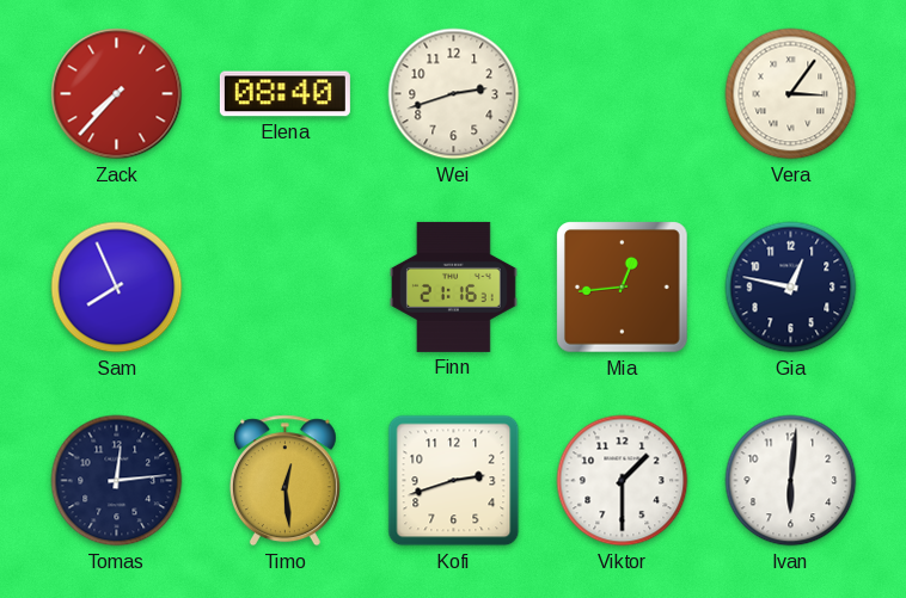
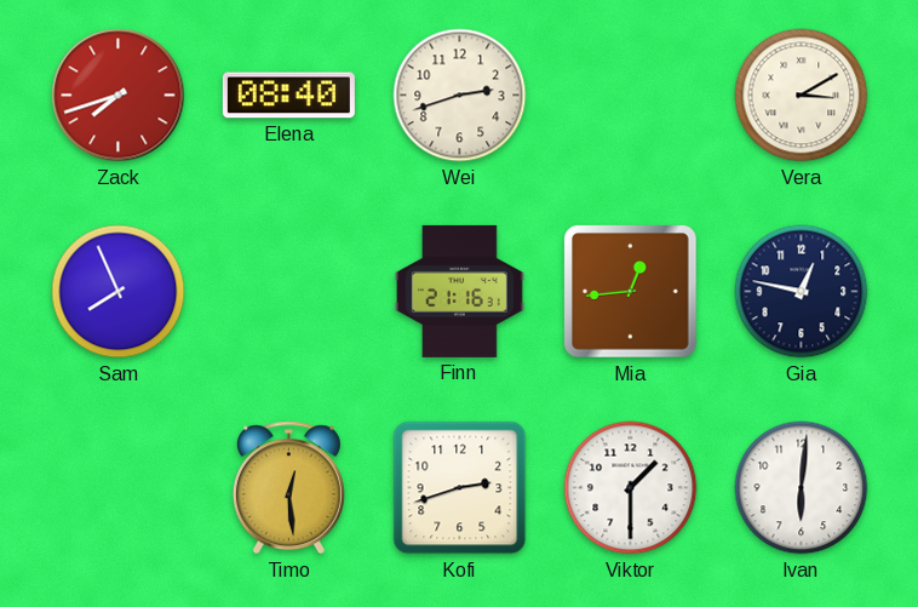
Zack: 7:37 -> 7:42 (119, 96)
Vera: 3:06 -> 3:10 (802, 96)
Tomas: 12:14 -> none (117, 481)
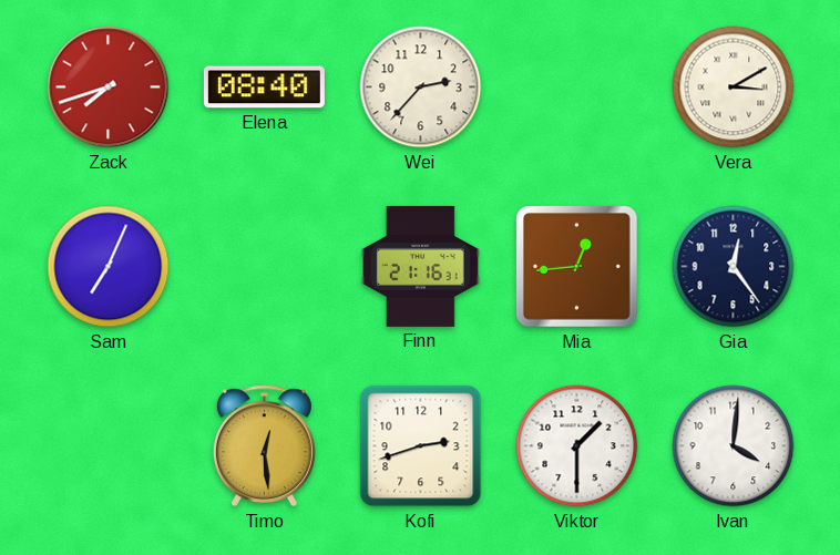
Wei: 2:42 -> 2:37 (421, 88)
Sam: 7:56 -> 7:04 (109, 267)
Gia: 12:47 -> 12:24 (734, 267)
Ivan: 6:01 -> 4:01 (734, 446)
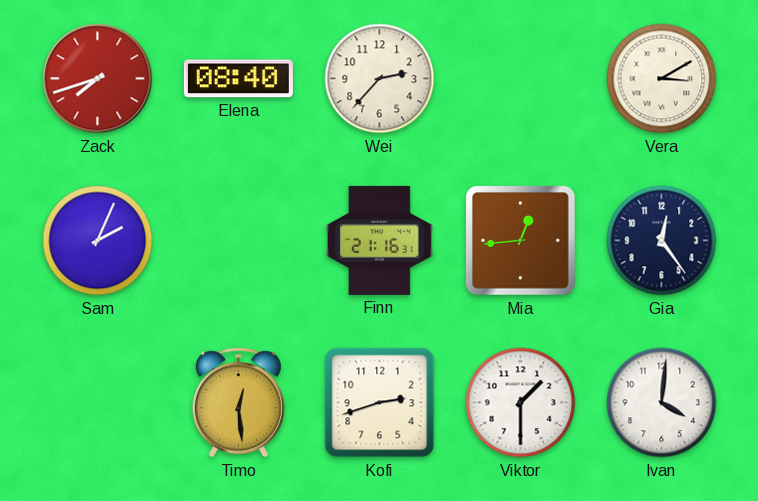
Sam: 7:04 -> 2:04 (98, 241)
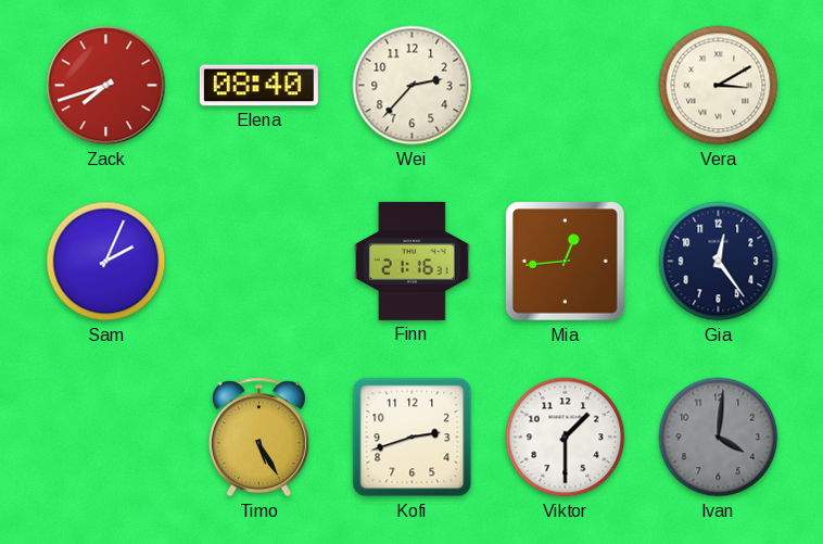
Timo: 12:29 -> 5:25 (258, 438)
Ivan dial: white -> grey (719, 438)
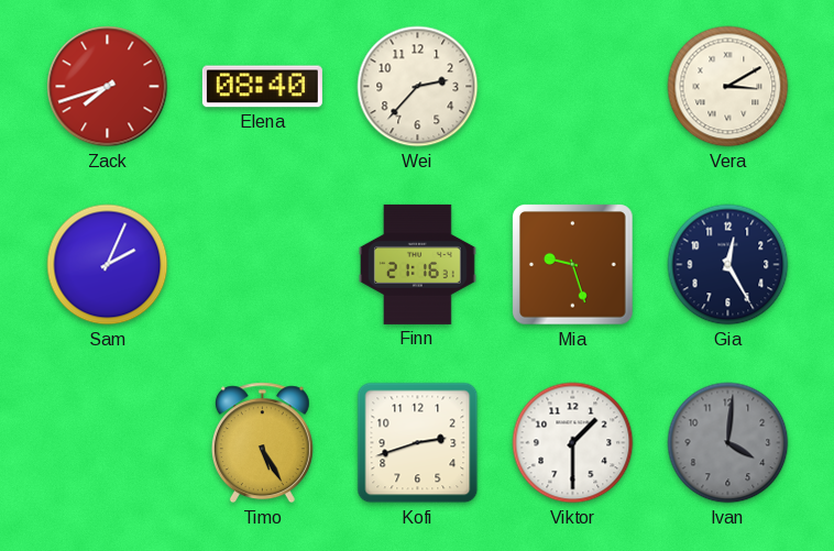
Mia: 12:44 -> 9:27 (573, 265)
Gia: 12:24 -> 12:25 (728, 265)
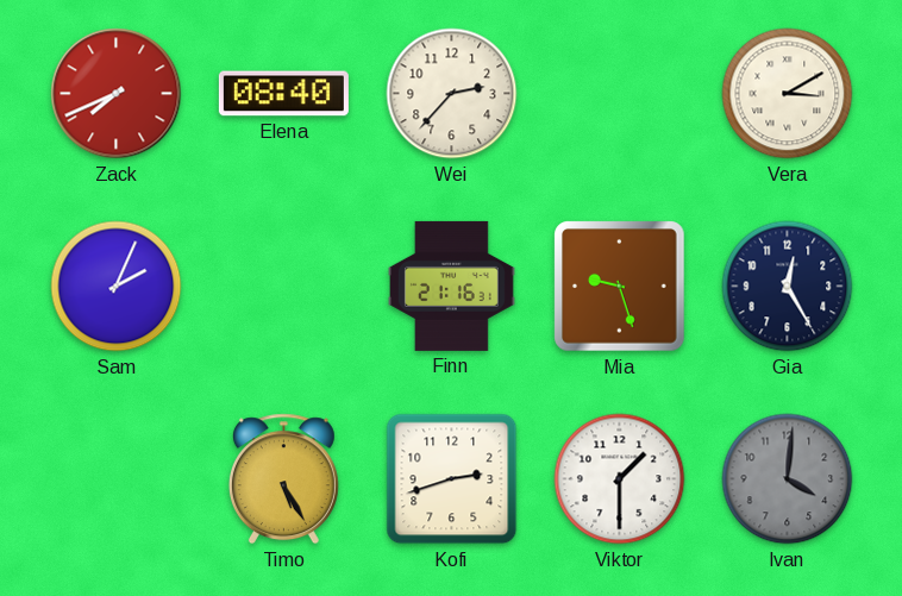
Zack: 7:42 -> 7:41 (117, 94)
